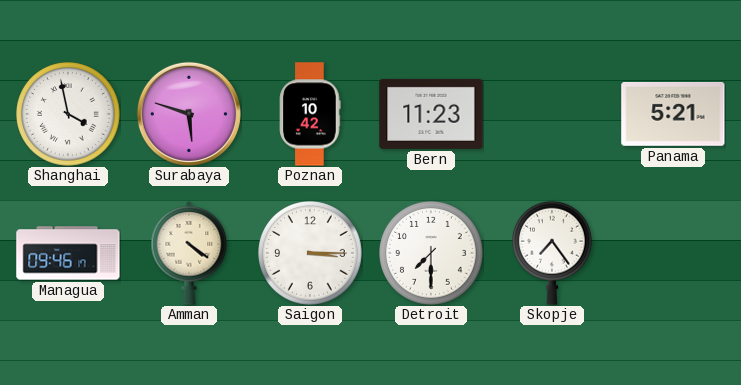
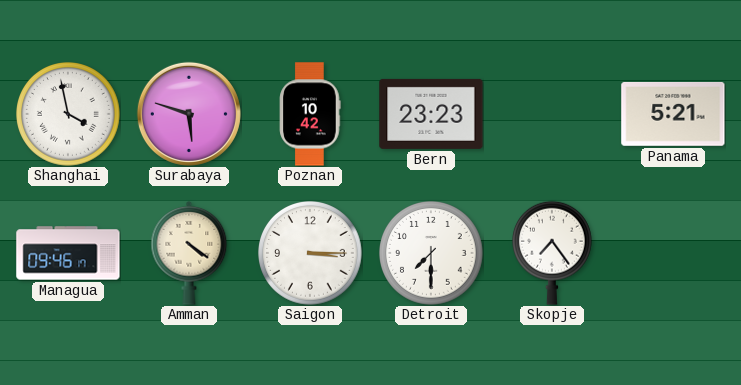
Bern: 11:23 -> 23:23 (431, 114)
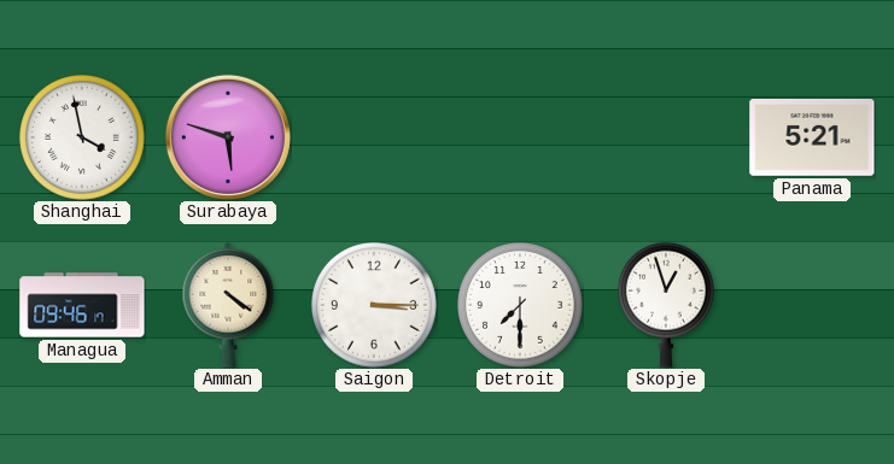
Poznan: 10:42 -> none (310, 114)
Bern: 23:23 -> none (431, 114)
Skopje: 7:24 -> 12:57 (667, 305)
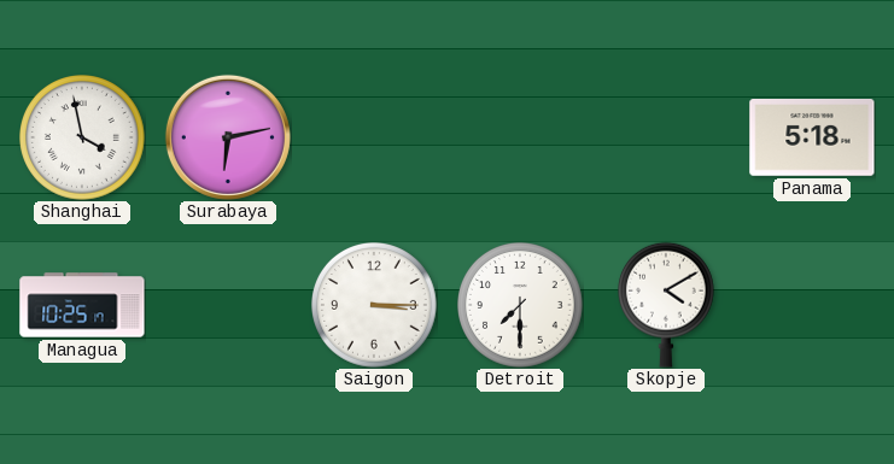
Surabaya: 5:48 -> 6:13 (228, 137)
Panama: 5:21 -> 5:18 (812, 137)
Managua: 09:46 -> 10:25 (82, 305)
Amman: 4:21 -> none (228, 306)
Skopje: 12:57 -> 4:10 (667, 305)
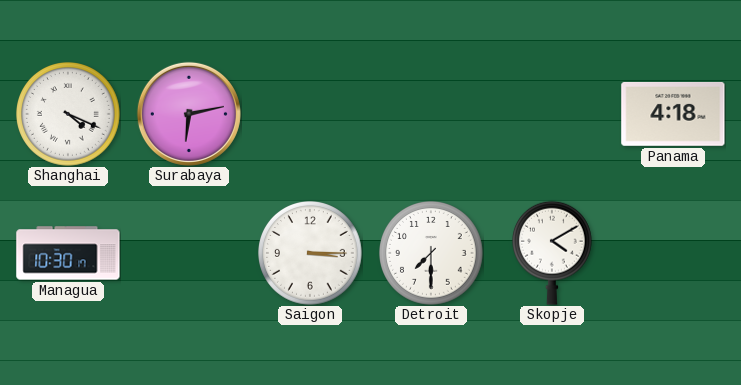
Shanghai: 3:58 -> 4:19 (69, 115)
Panama: 5:18 -> 4:18 (673, 114)
Managua: 10:25 -> 10:30 (68, 253)
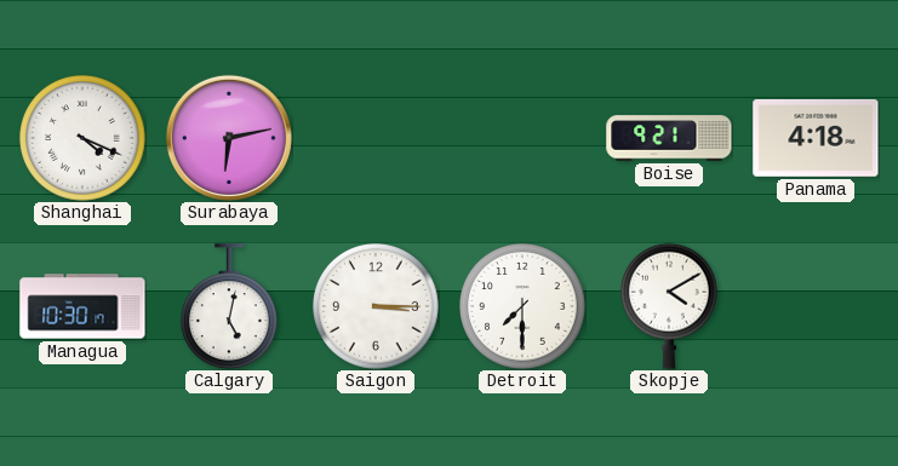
Boise: none -> 9:21 (669, 138)
Calgary: none -> 5:02 (230, 306)
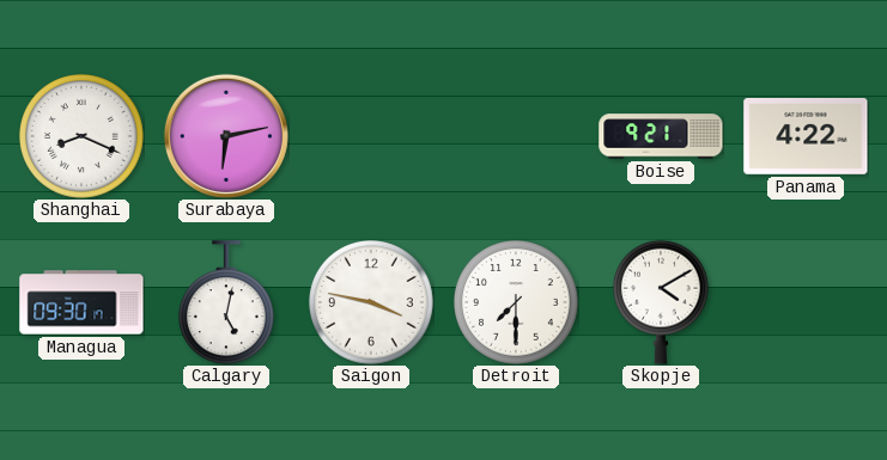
Shanghai: 4:19 -> 8:19 (83, 137)
Panama: 4:18 -> 4:22 (806, 136)
Managua: 10:30 -> 09:30 (81, 302)
Saigon: 3:15 -> 3:47 (372, 303)
